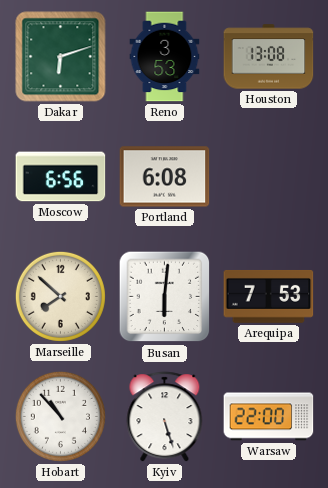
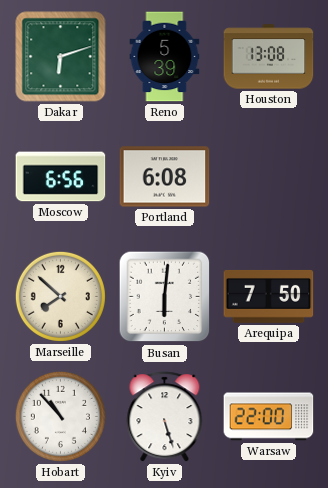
Reno: 3:53 -> 5:39 (165, 57)
Arequipa: 7:53 -> 7:50 (269, 297)
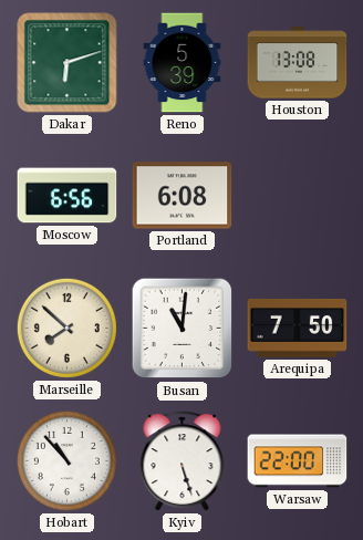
Busan: 6:01 -> 11:01 (183, 329)
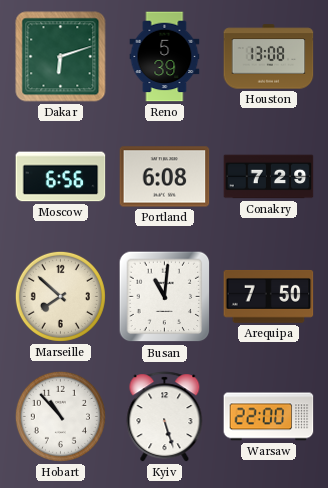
Conakry: none -> 7:29 (269, 177)
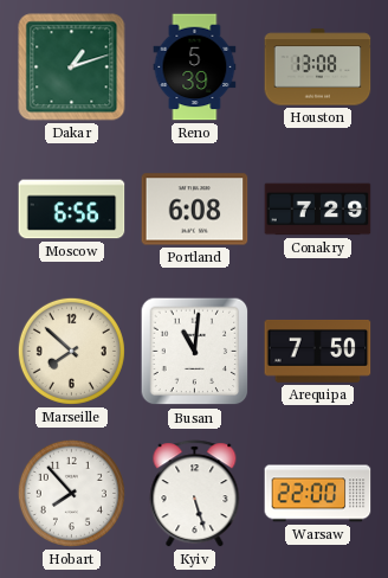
Dakar: 6:12 -> 1:12 (72, 68)
Hobart: 10:53 -> 7:53 (71, 493)
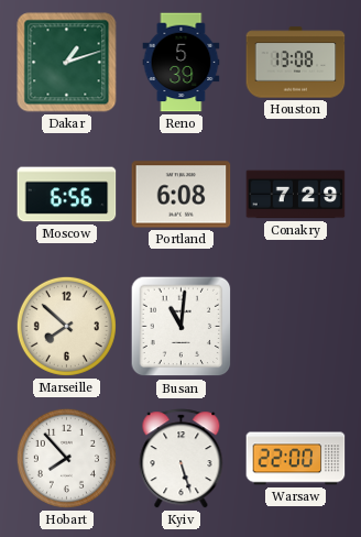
Arequipa: 7:50 -> none (318, 352)
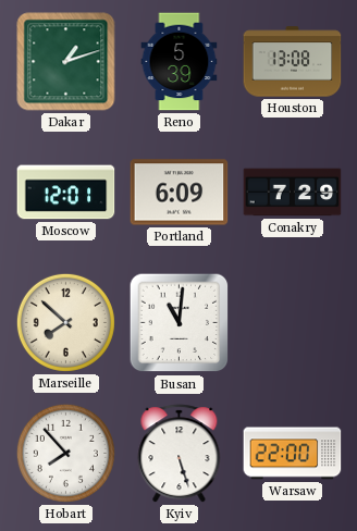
Moscow: 6:56 -> 12:01 (66, 193)
Portland: 6:08 -> 6:09 (180, 193)
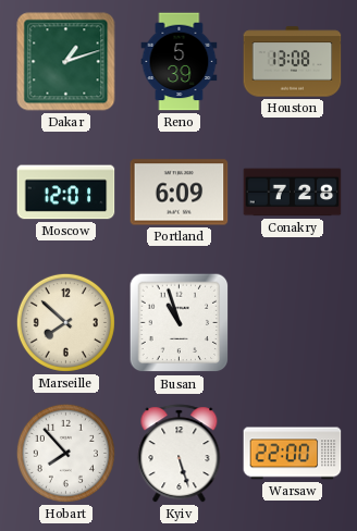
Conakry: 7:29 -> 7:28 (293, 193)
Busan: 11:01 -> 10:57 (180, 323)
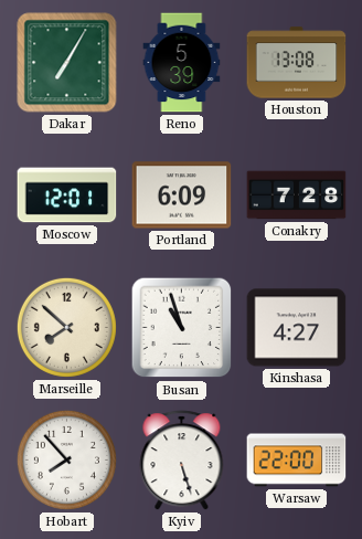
Dakar: 1:12 -> 7:05 (67, 63)
Kinshasa: none -> 4:27 (297, 328)
